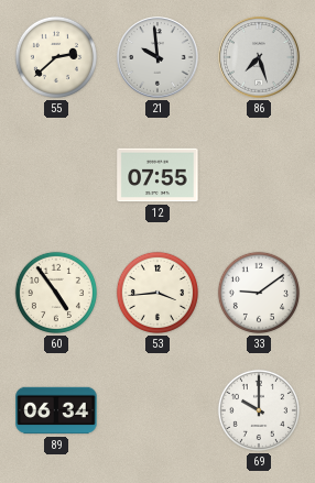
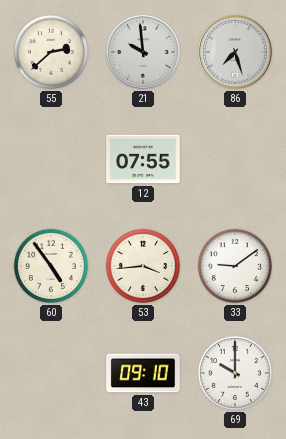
89: 06:34 -> none (56, 410)
43: none -> 09:10 (143, 373)
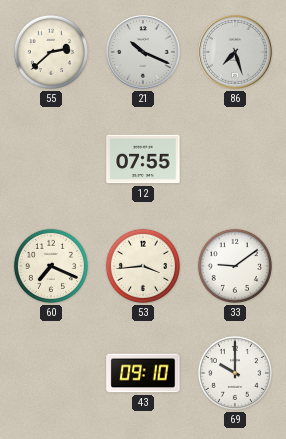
21: 9:59 -> 10:19 (143, 52)
60: 4:54 -> 7:19 (51, 266)
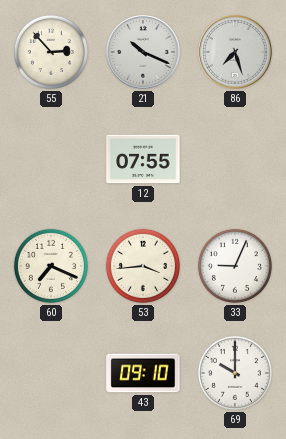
55: 2:38 -> 2:53 (51, 52)
33: 9:09 -> 9:04 (235, 266)
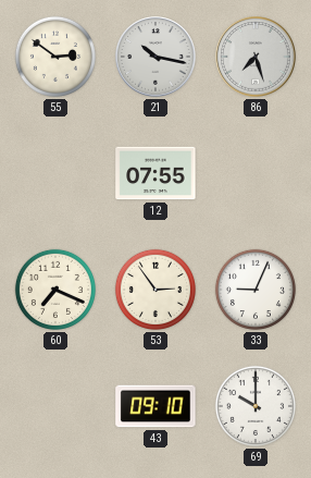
55: 2:53 -> 2:51 (55, 57)
21: 10:19 -> 10:17 (155, 57)
53: 3:44 -> 2:54 (155, 290)
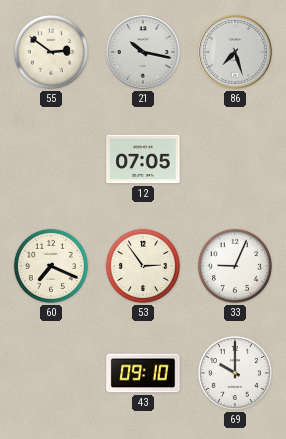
12: 07:55 -> 07:05 (143, 159)
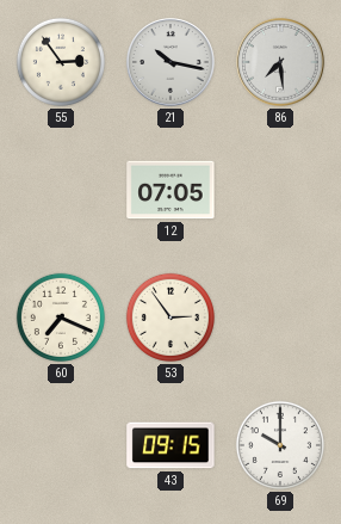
55: 2:51 -> 2:54 (61, 62)
86: 7:27 -> 7:29 (280, 62)
33: 9:04 -> none (235, 266)
43: 09:10 -> 09:15 (170, 445)
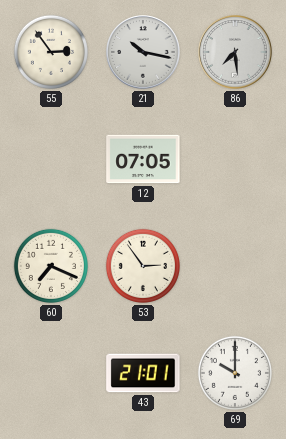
43: 09:15 -> 21:01 (143, 373)
